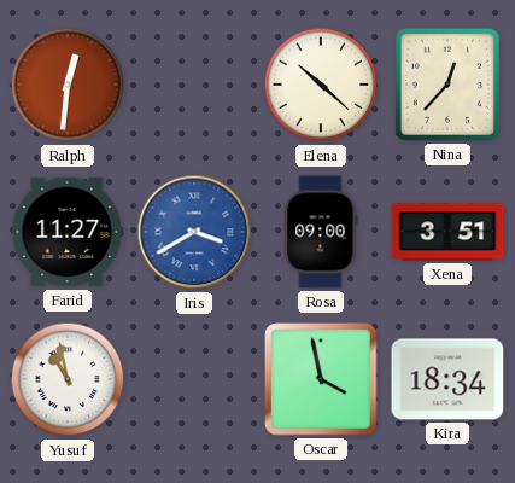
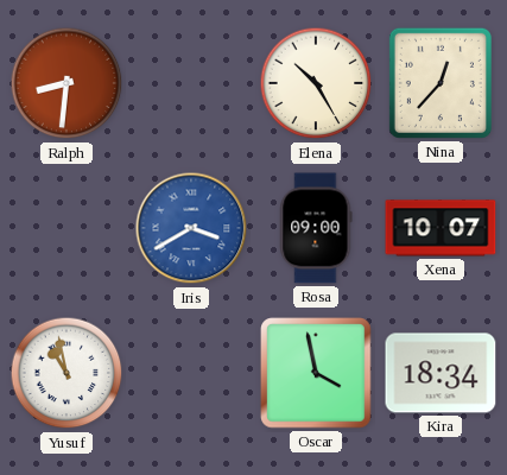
Ralph: 12:31 -> 8:31 (66, 83)
Elena: 10:22 -> 10:25 (316, 83)
Farid: 11:27 -> none (68, 232)
Xena: 3:51 -> 10:07 (441, 228)
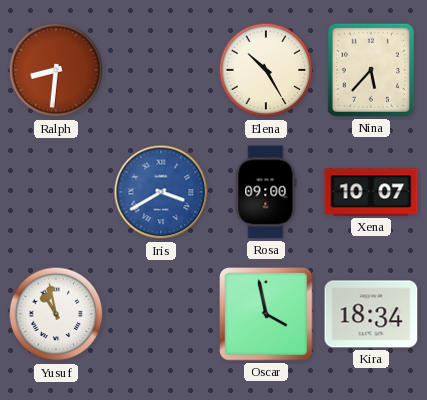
Nina: 12:37 -> 5:37 (371, 70)
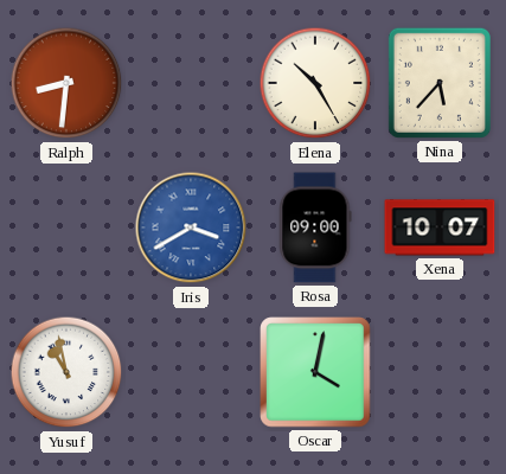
Oscar: 3:58 -> 4:02 (315, 372)
Kira: 18:34 -> none (371, 314)
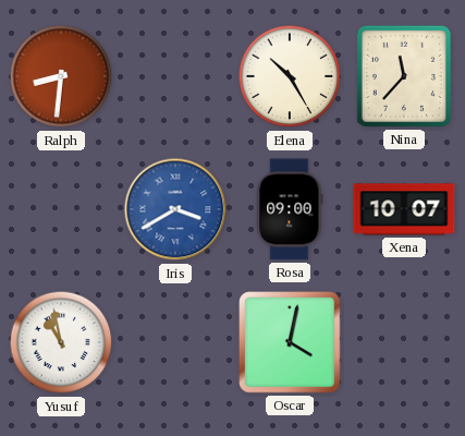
Nina: 5:37 -> 11:37 (404, 76)
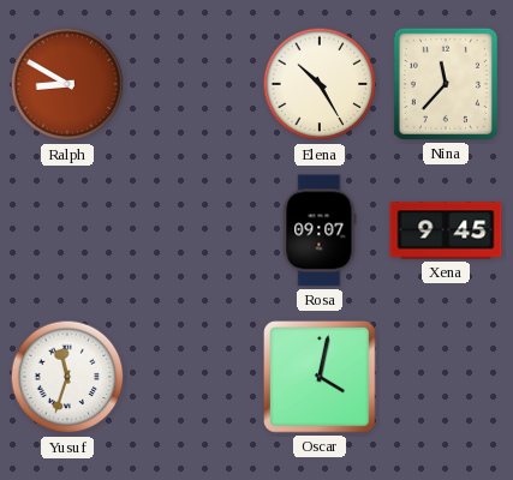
Ralph: 8:31 -> 8:50 (67, 84)
Iris: 3:40 -> none (175, 209)
Rosa: 09:00 -> 09:07 (320, 230)
Xena: 10:07 -> 9:45 (446, 230)
Yusuf: 10:58 -> 11:33 (67, 377)
